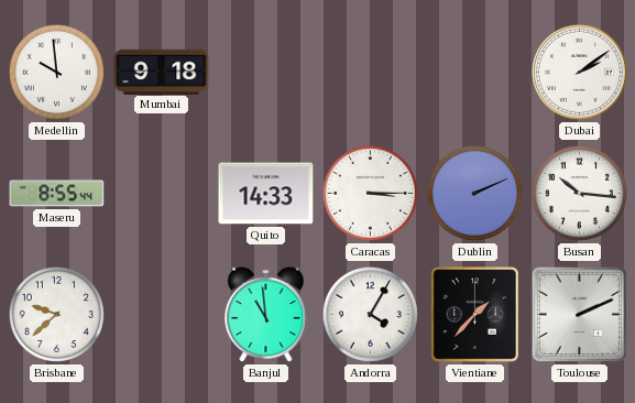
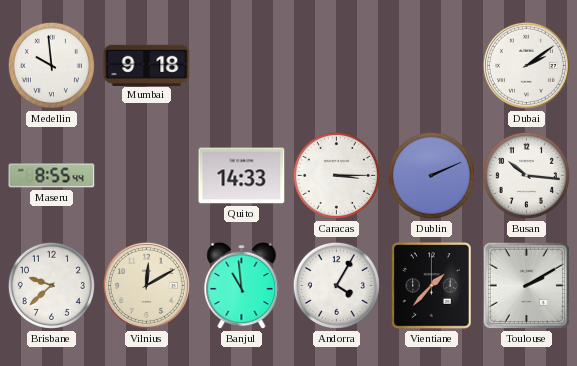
Vilnius: none -> 12:10 (146, 285)
Toulouse: 2:11 -> 2:10 (527, 286)
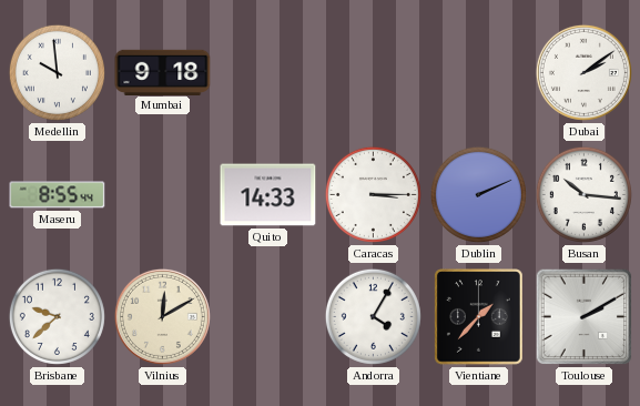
Banjul: 10:59 -> none (242, 286)
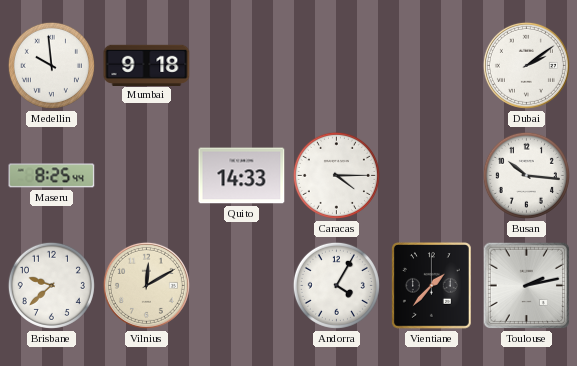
Maseru: 8:55 -> 8:25 (52, 176)
Caracas: 3:15 -> 4:15 (336, 175)
Dublin: 2:11 -> none (478, 194)
Toulouse: 2:10 -> 2:13 (527, 286)
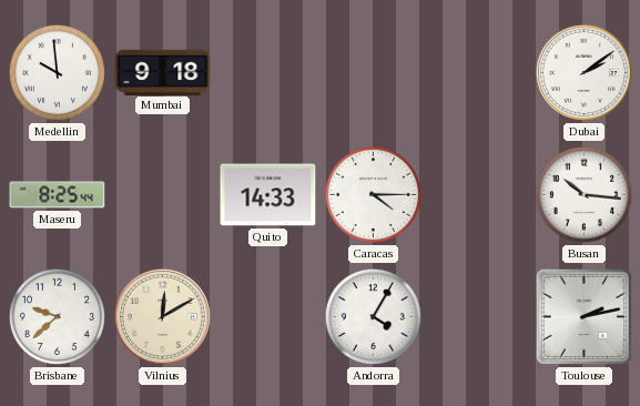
Vientiane: 1:37 -> none (432, 286)
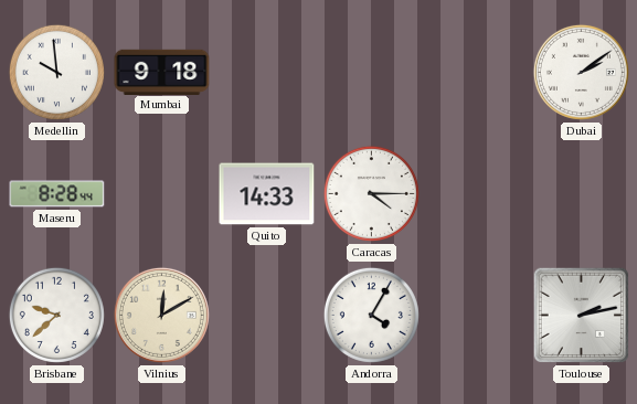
Maseru: 8:25 -> 8:28 (57, 194)
Busan: 10:16 -> none (583, 194)
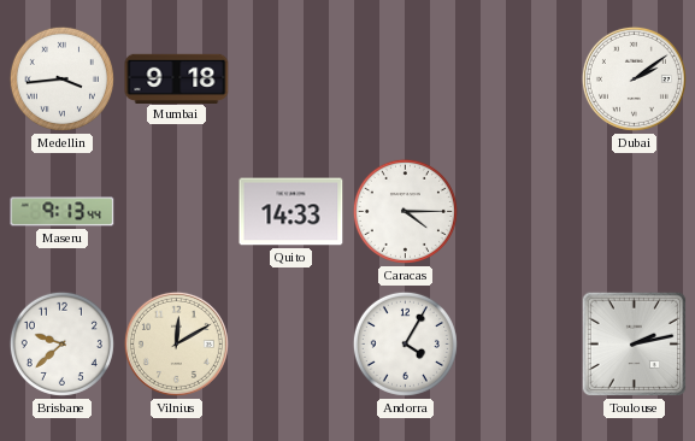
Medellin: 9:59 -> 3:44 (61, 78)
Maseru: 8:28 -> 9:13 (63, 212)
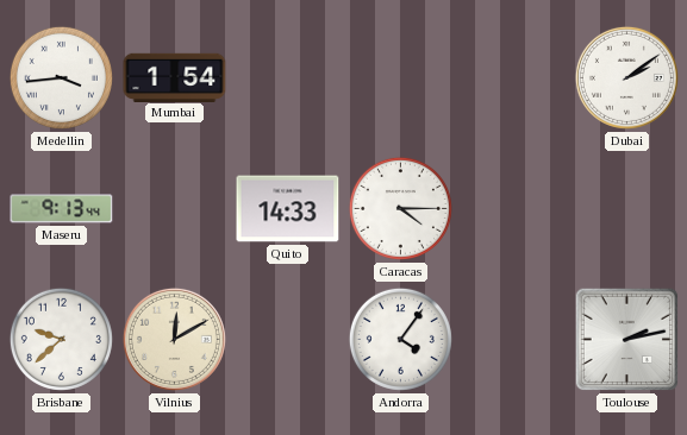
Mumbai: 9:18 -> 1:54 (175, 77)
Andorra: 4:05 -> 4:06 (400, 339)
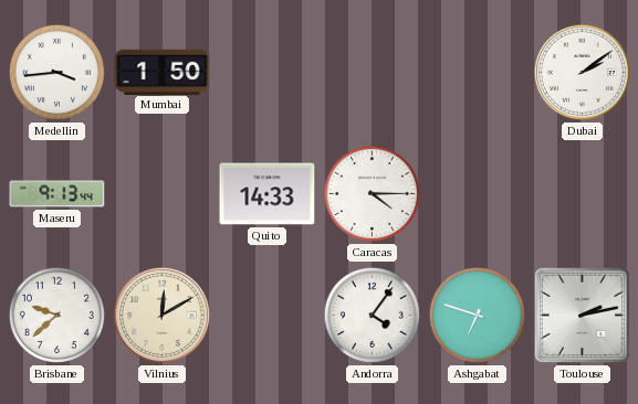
Mumbai: 1:54 -> 1:50 (163, 72)
Ashgabat: none -> 6:48 (477, 315)
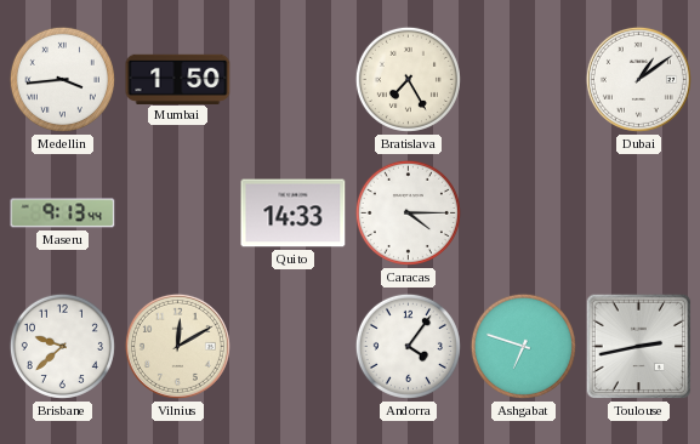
Bratislava: none -> 7:25 (408, 79)
Dubai: 2:09 -> 1:09 (638, 79)
Toulouse: 2:13 -> 2:43 (639, 347)
